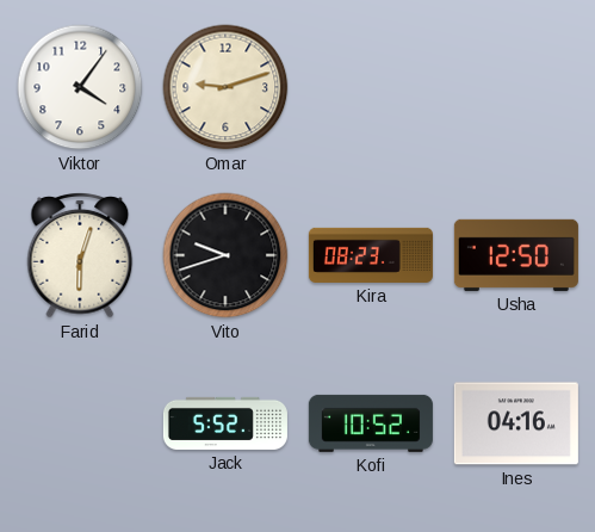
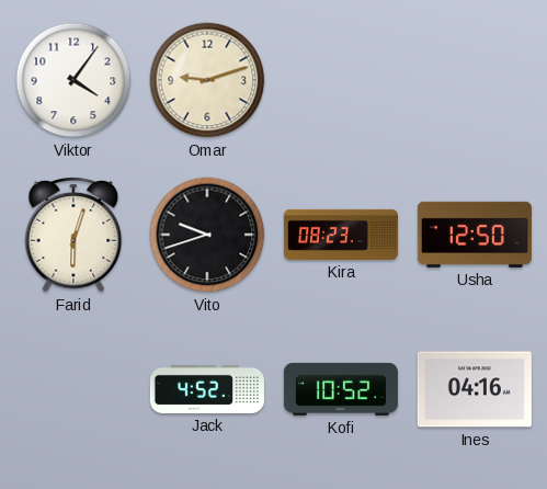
Jack: 5:52 -> 4:52 (207, 389)
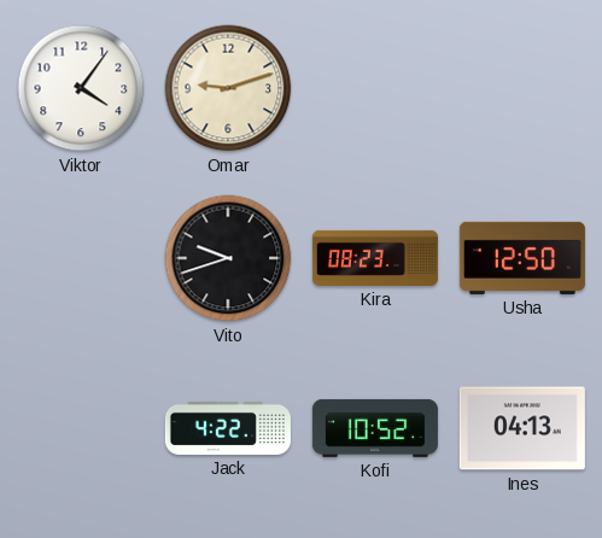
Farid: 6:03 -> none (73, 235)
Jack: 4:52 -> 4:22 (228, 428)
Ines: 04:16 -> 04:13 (522, 428)
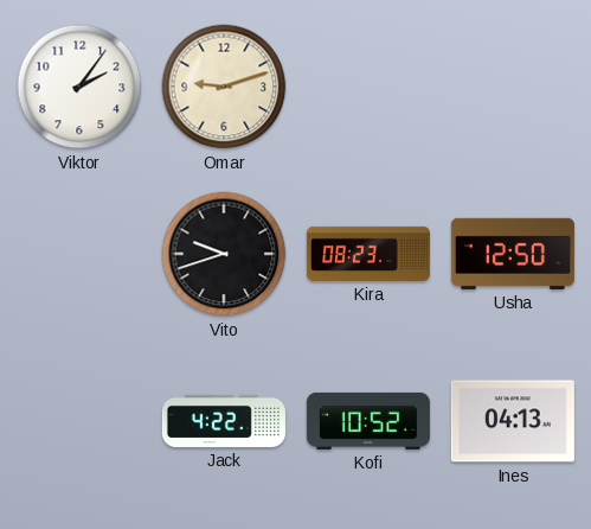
Viktor: 4:06 -> 2:06 (79, 87)
